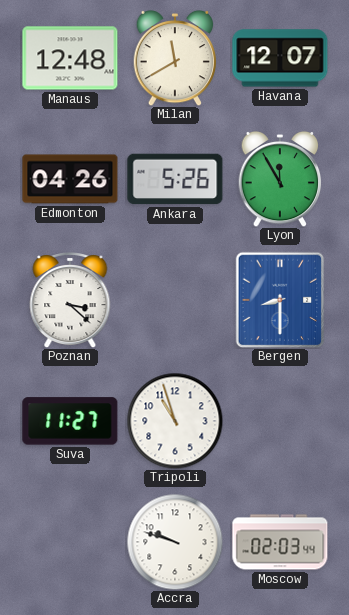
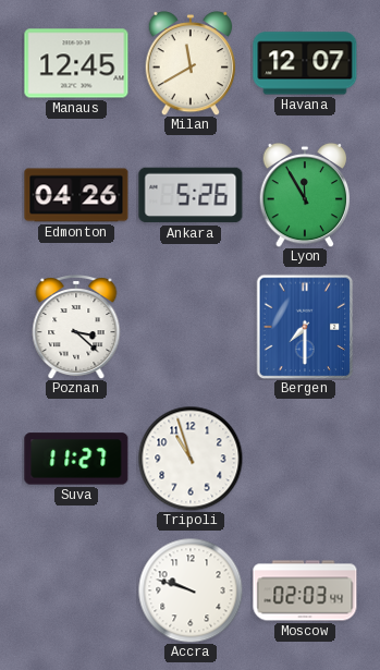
Manaus: 12:48 -> 12:45 (76, 63)
Bergen: 8:30 -> 7:30 (305, 327)
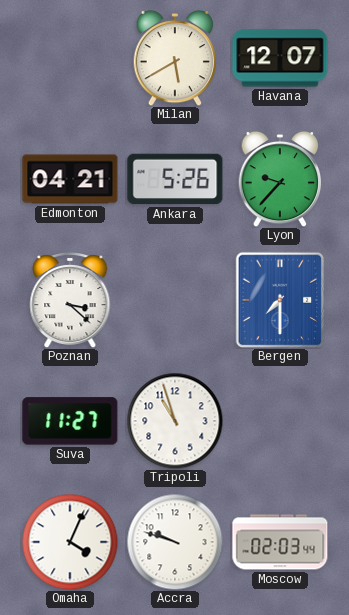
Manaus: 12:45 -> none (76, 63)
Milan: 11:40 -> 5:40 (175, 58)
Edmonton: 04:26 -> 04:21 (70, 179)
Lyon: 11:55 -> 9:37 (280, 179)
Omaha: none -> 4:04 (70, 542)
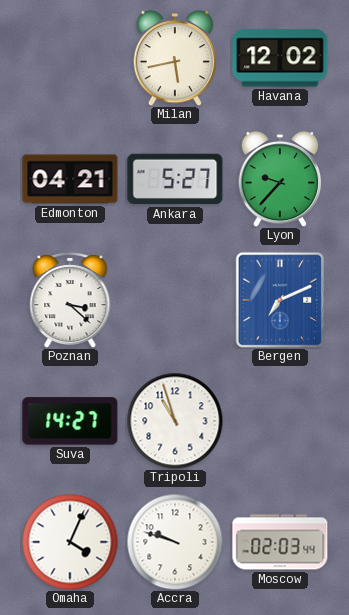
Milan: 5:40 -> 5:43 (175, 58)
Havana: 12:07 -> 12:02 (280, 58)
Ankara: 5:26 -> 5:27 (175, 179)
Bergen: 7:30 -> 7:11 (280, 300)
Suva: 11:27 -> 14:27 (70, 421)
